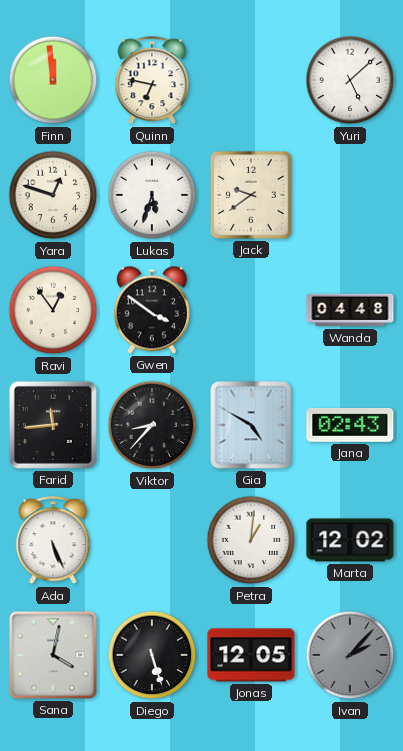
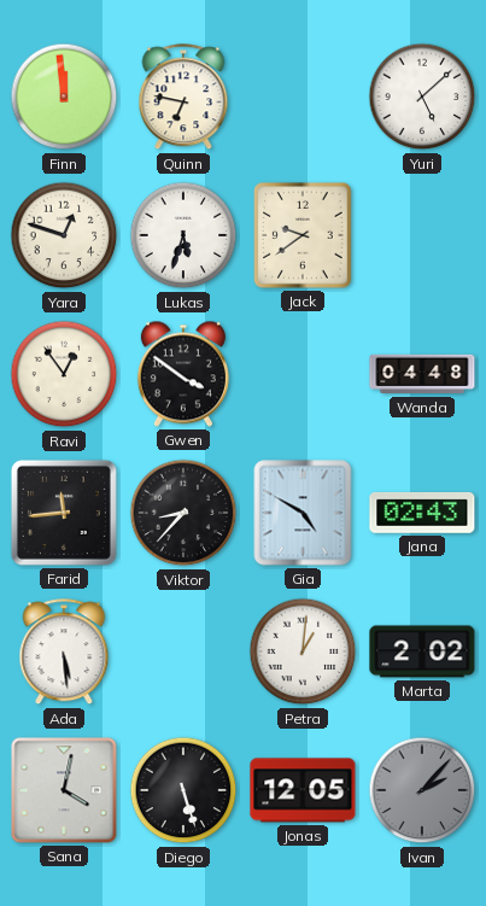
Ada: 5:26 -> 5:29 (64, 653)
Marta: 12:02 -> 2:02 (422, 651)
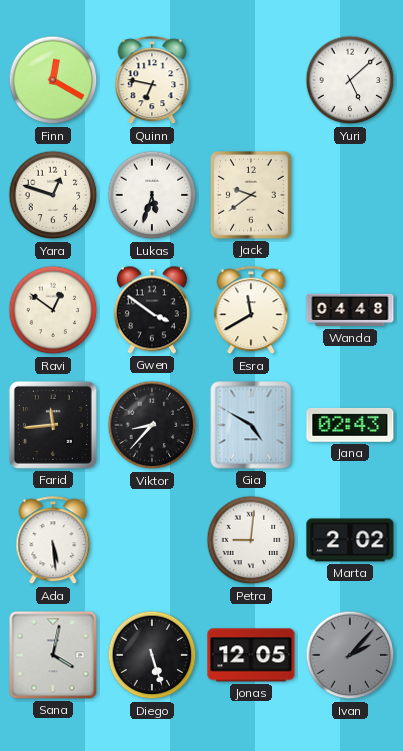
Finn: 11:59 -> 12:20 (53, 80)
Ravi: 12:54 -> 12:51 (53, 310)
Esra: none -> 11:40 (251, 311)
Petra: 1:01 -> 9:01 (251, 540)
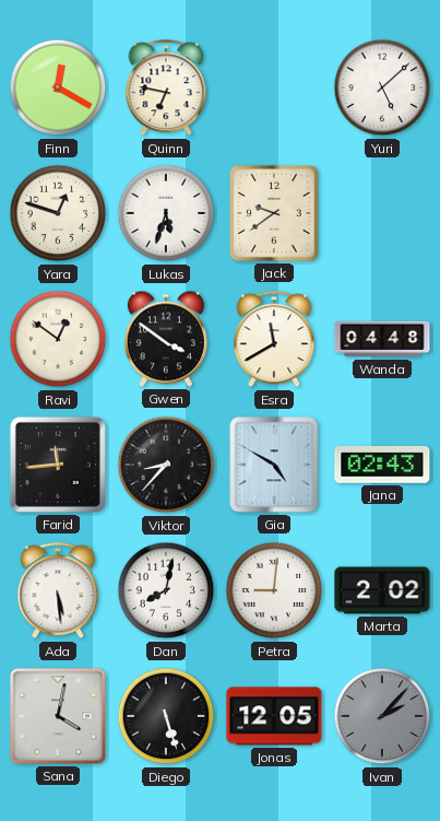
Dan: none -> 8:02 (166, 590)
